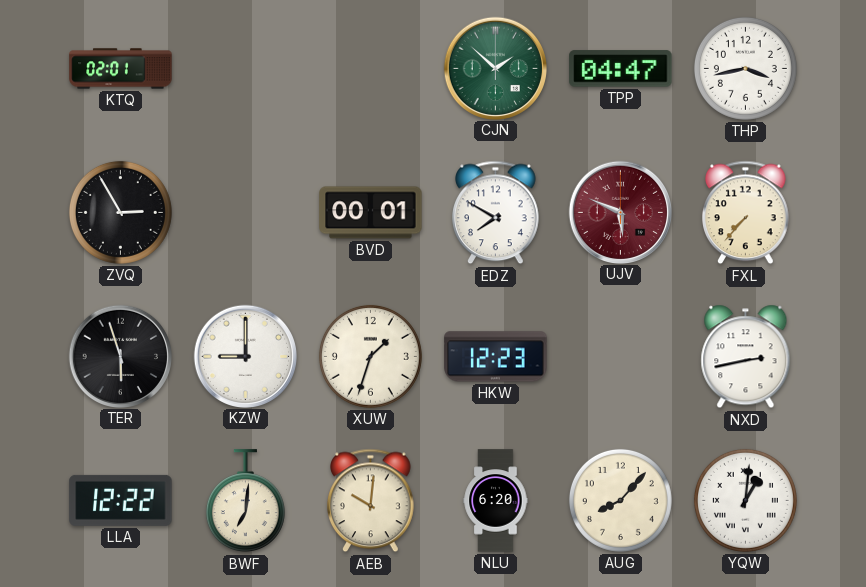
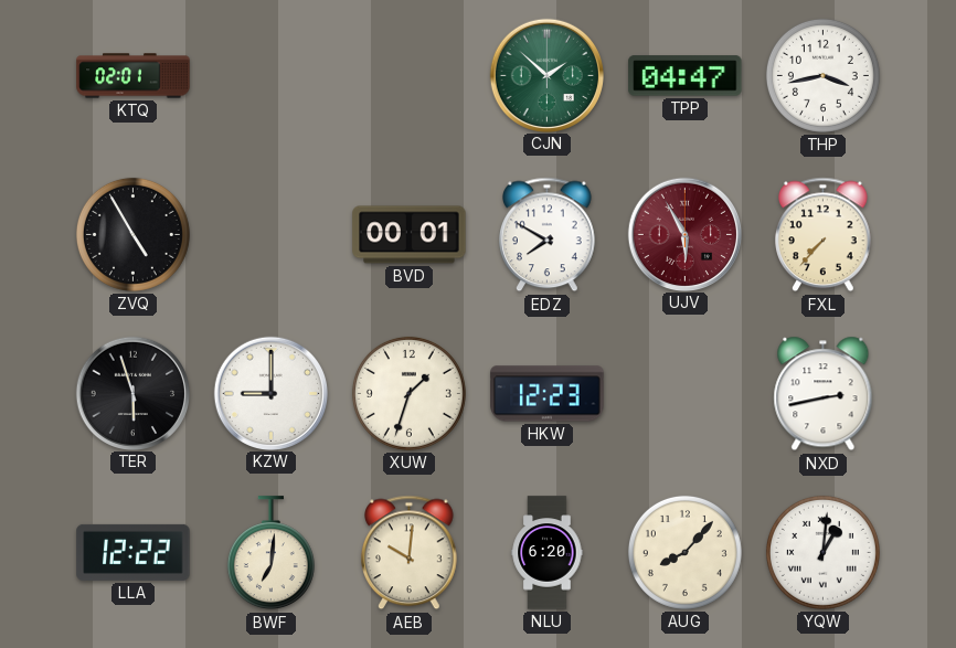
ZVQ: 2:55 -> 4:55 (132, 234)
UJV: 5:49 -> 5:55 (684, 234)
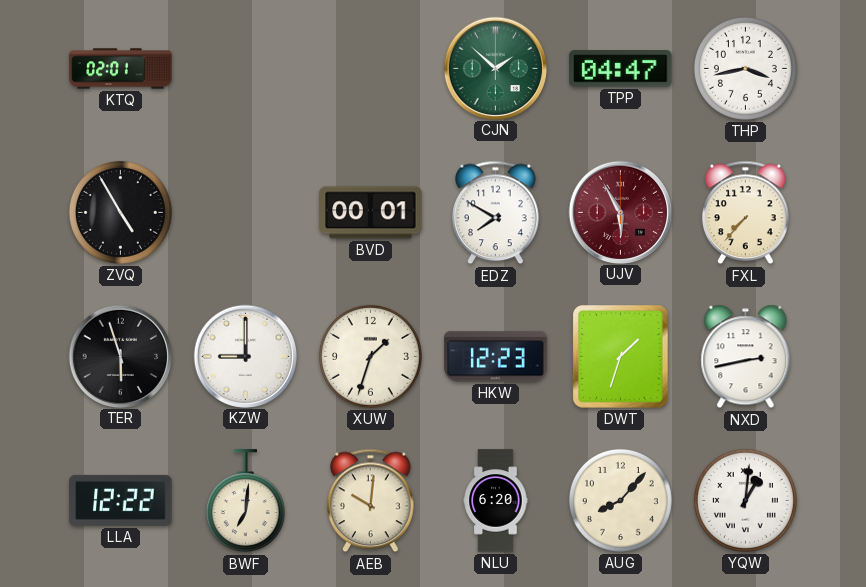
DWT: none -> 1:33 (621, 357)
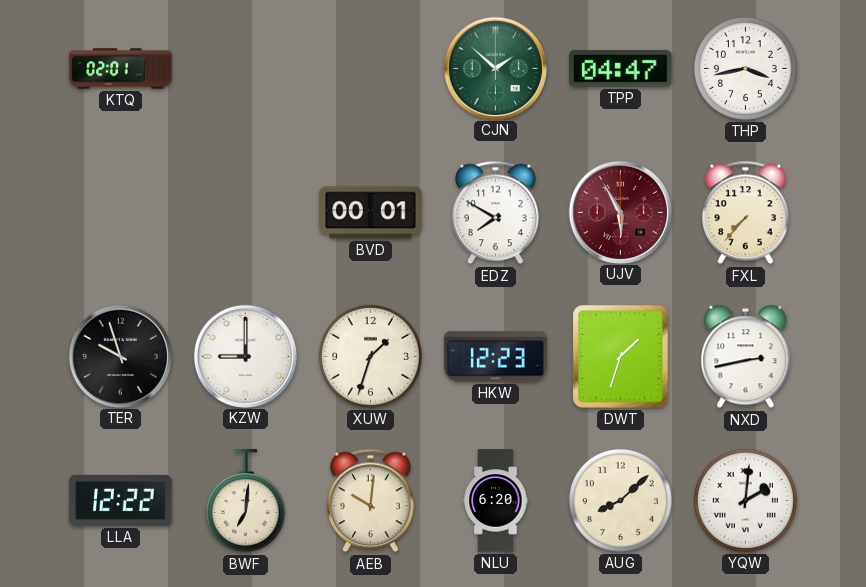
ZVQ: 4:55 -> none (120, 212)
TER: 5:57 -> 9:57 (120, 356)
AUG: 8:07 -> 8:08 (620, 500)
YQW: 1:01 -> 2:01 (745, 500)
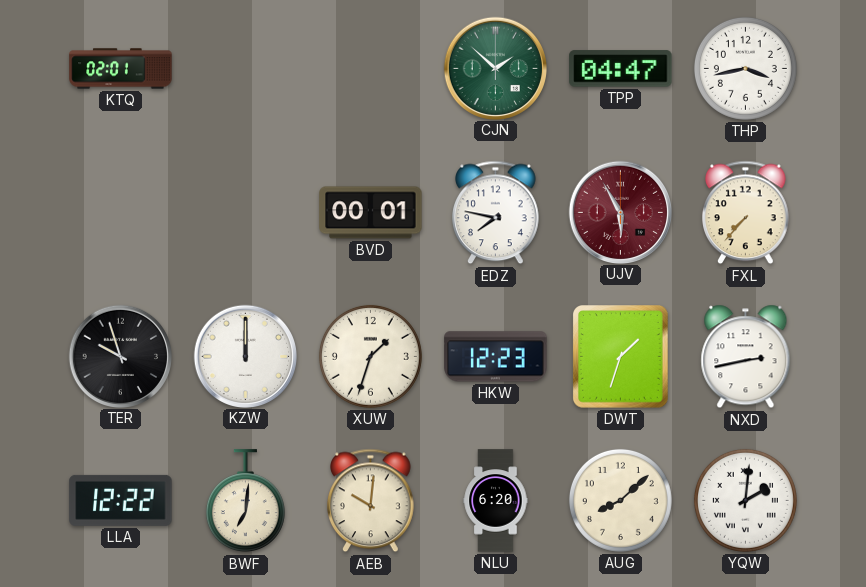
EDZ: 7:50 -> 7:47 (496, 213)
KZW: 9:00 -> 12:00 (245, 356)
